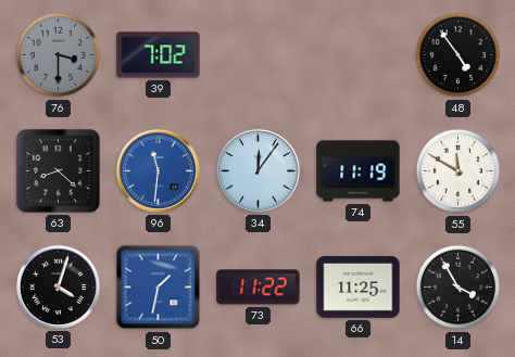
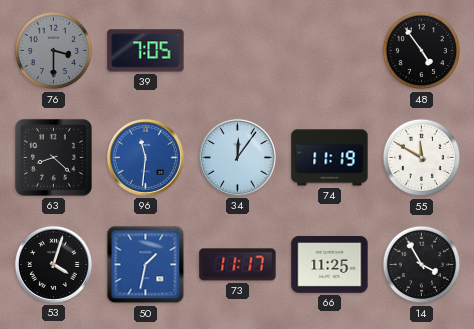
39: 7:02 -> 7:05 (146, 51)
73: 11:22 -> 11:17 (238, 265)
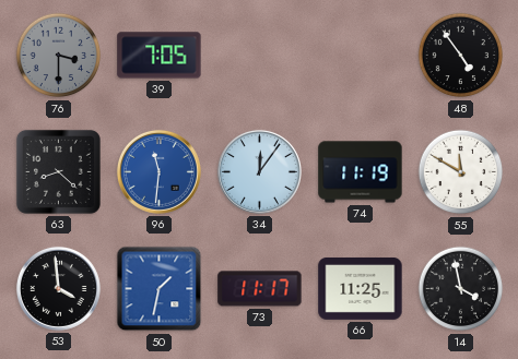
53: 4:03 -> 3:59 (58, 288)
14: 3:55 -> 3:58 (461, 289)
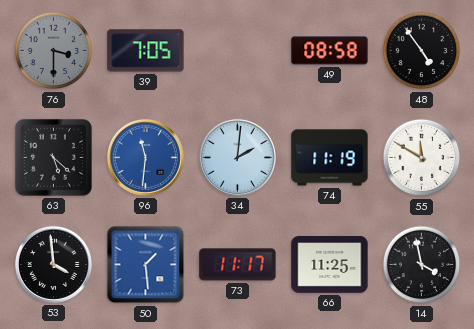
49: none -> 08:58 (330, 51)
63: 8:22 -> 5:22 (53, 157)
34: 12:06 -> 2:01 (237, 157)
50: 1:32 -> 1:29 (146, 265)
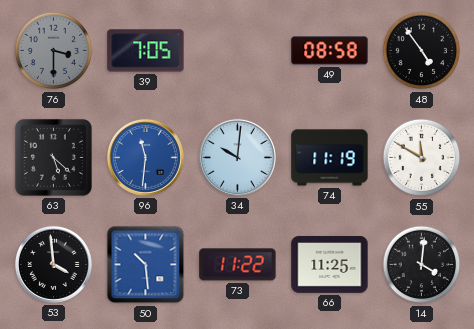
34: 2:01 -> 10:01 (237, 157)
50: 1:29 -> 10:29 (146, 265)
73: 11:17 -> 11:22 (238, 265)
14: 3:58 -> 4:01 (422, 265)
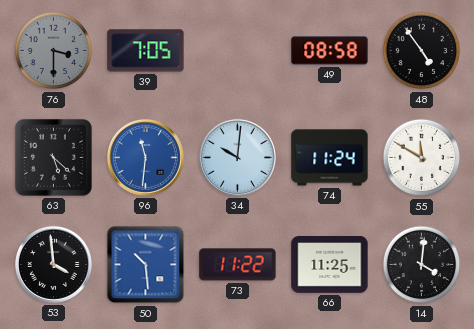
74: 11:19 -> 11:24 (330, 158)
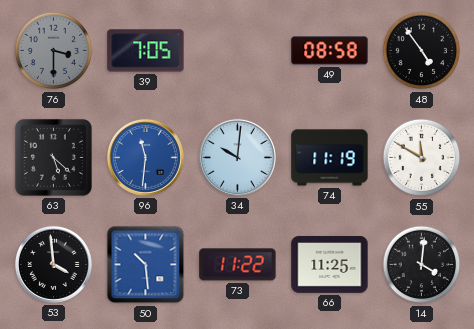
74: 11:24 -> 11:19 (330, 158)
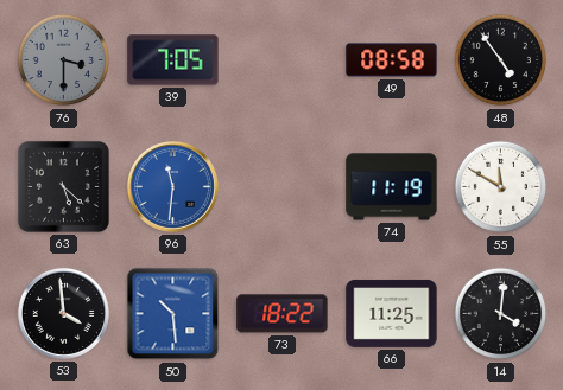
34: 10:01 -> none (237, 157)
73: 11:22 -> 18:22 (283, 314)
